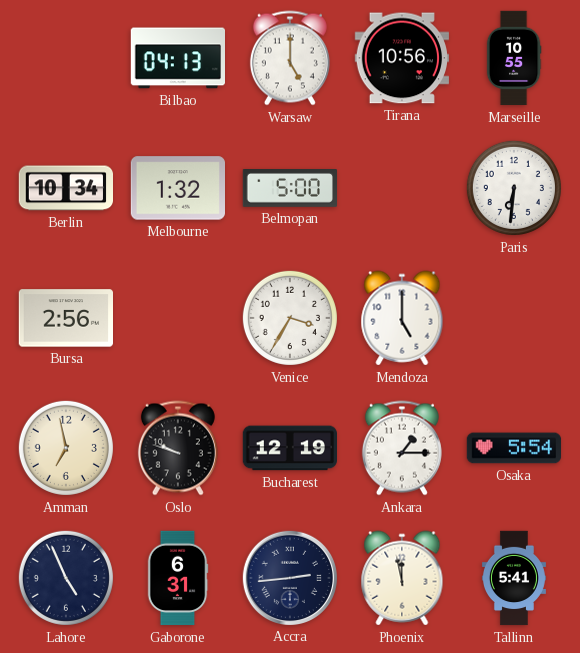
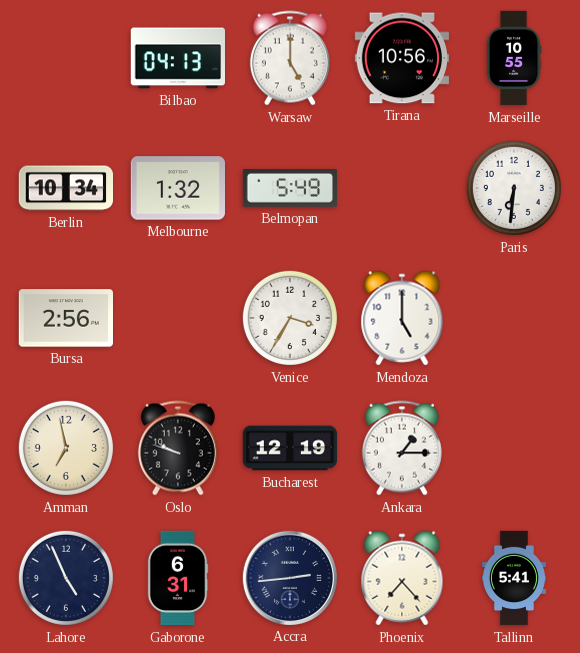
Belmopan: 5:00 -> 5:49 (290, 189)
Osaka: 5:54 -> none (514, 448)
Phoenix: 11:58 -> 7:23 (402, 578)
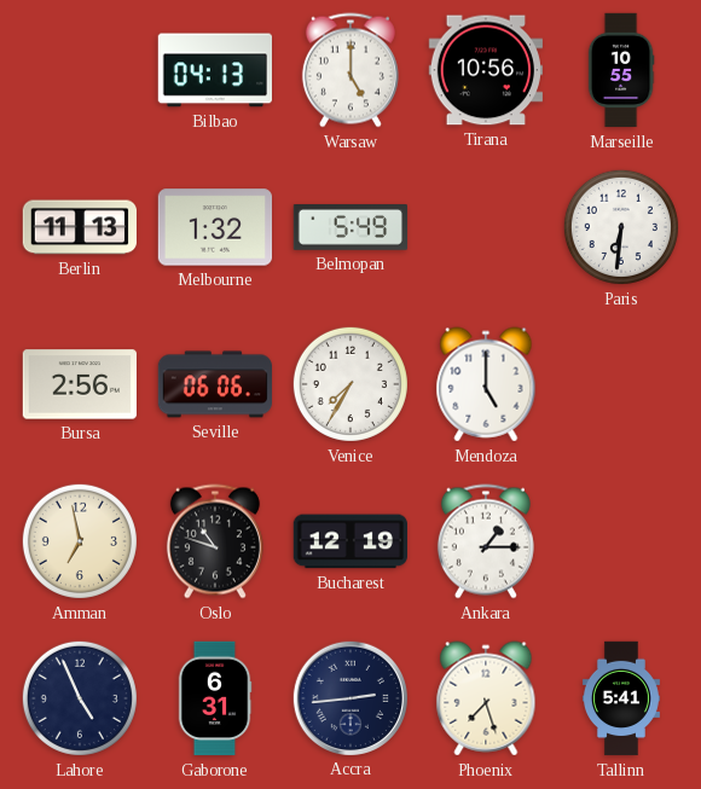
Berlin: 10:34 -> 11:13 (79, 227)
Seville: none -> 06:06 (214, 384)
Venice: 3:35 -> 7:35 (350, 384)
Oslo: 9:48 -> 10:48 (215, 541)
Phoenix: 7:23 -> 7:27 (486, 698)
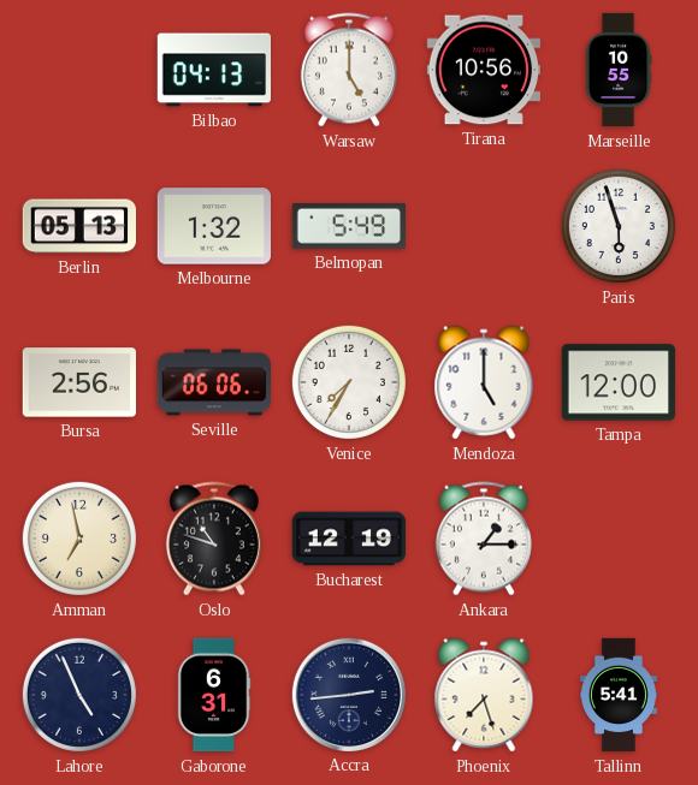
Berlin: 11:13 -> 05:13 (78, 226)
Paris: 6:31 -> 5:57 (619, 226)
Tampa: none -> 12:00 (617, 382)
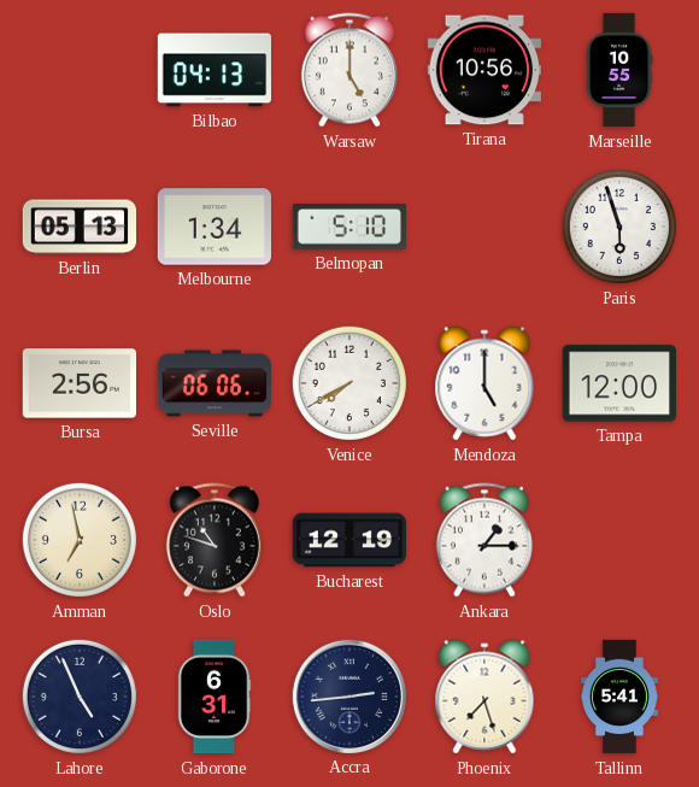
Melbourne: 1:32 -> 1:34 (213, 227)
Belmopan: 5:49 -> 5:10 (349, 228)
Venice: 7:35 -> 7:40 (349, 383)
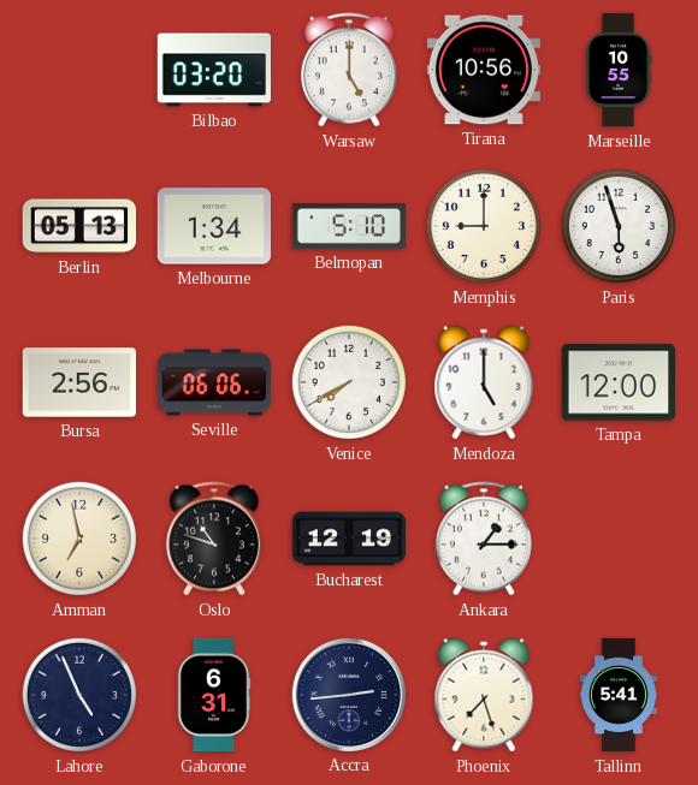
Bilbao: 04:13 -> 03:20 (213, 70)
Memphis: none -> 9:00 (484, 226)
